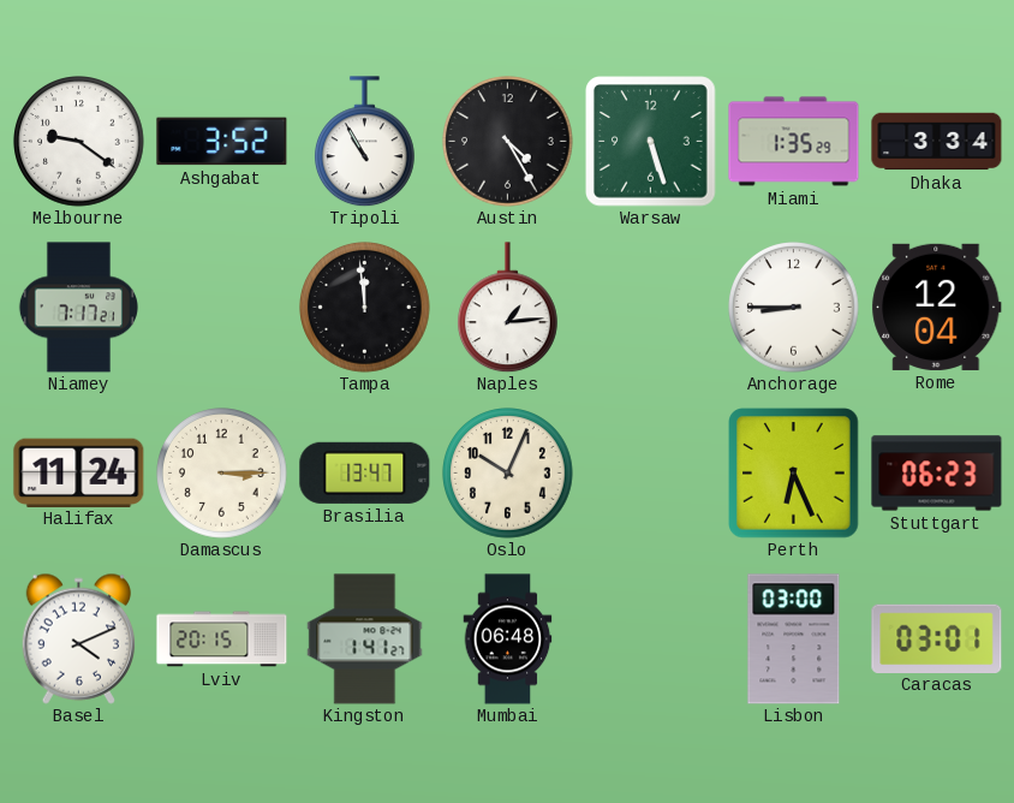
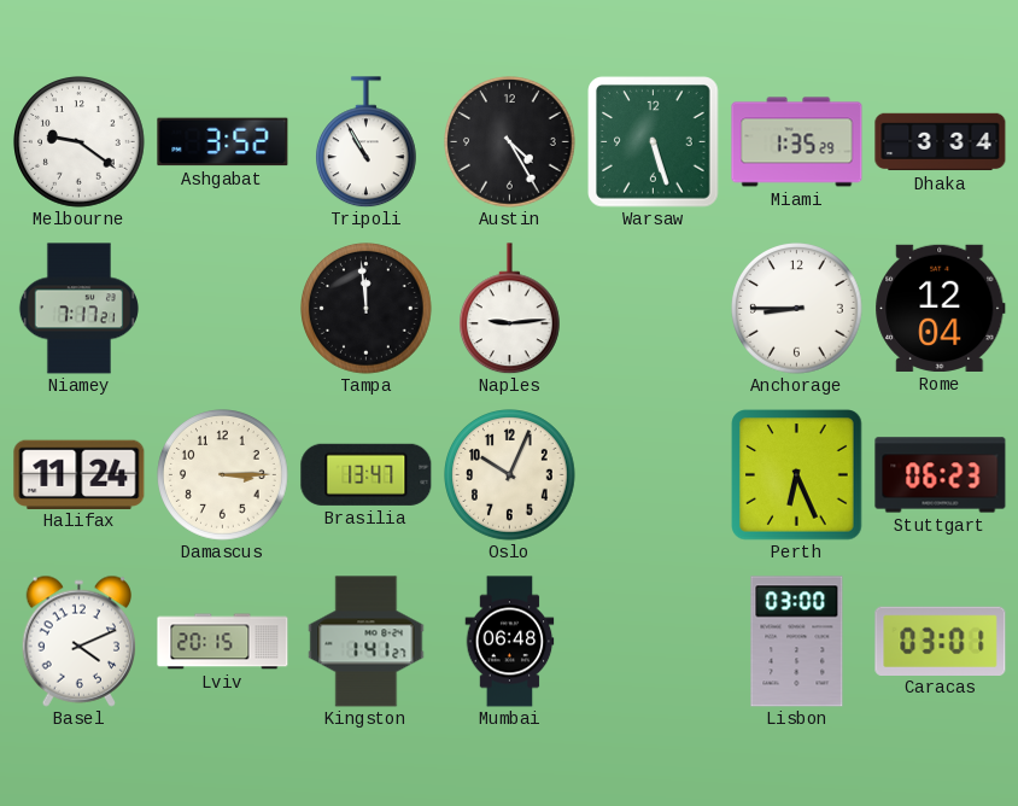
Naples: 1:14 -> 9:14 (510, 309)
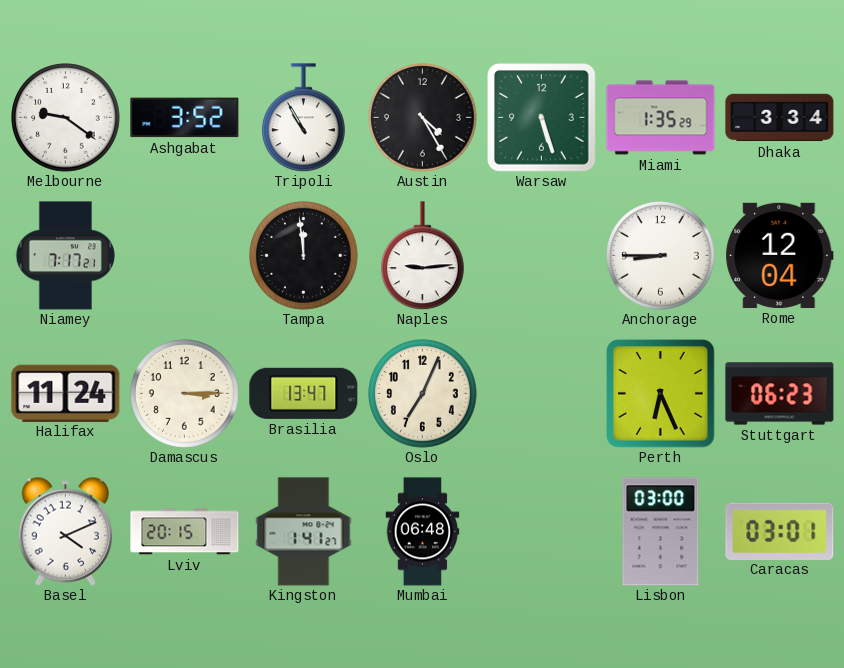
Oslo: 10:04 -> 7:04 (423, 394)
